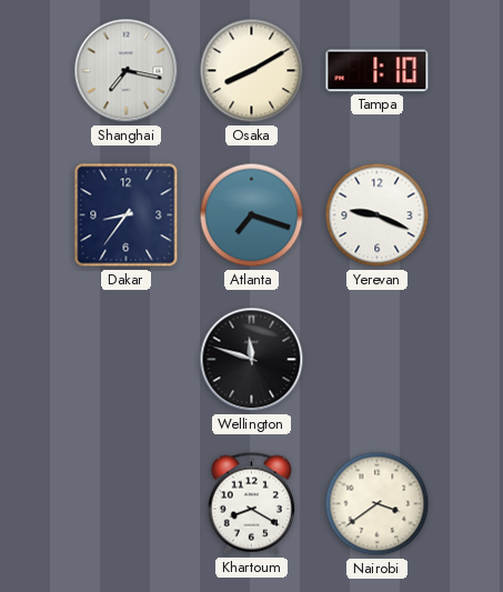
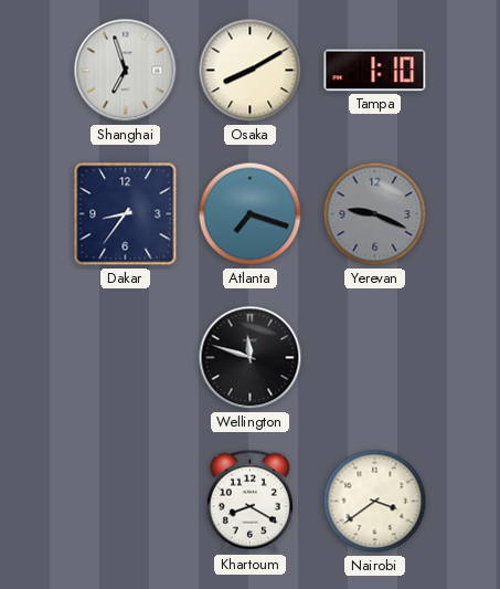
Shanghai: 7:17 -> 6:57 (126, 71)
Yerevan dial: white -> grey (375, 214)
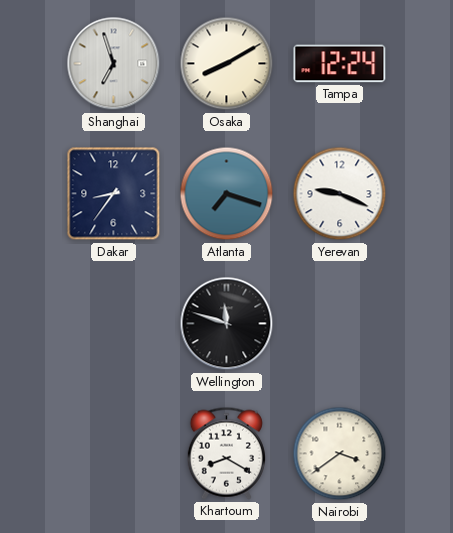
Tampa: 1:10 -> 12:24 (340, 64)
Yerevan dial: grey -> white (340, 194)
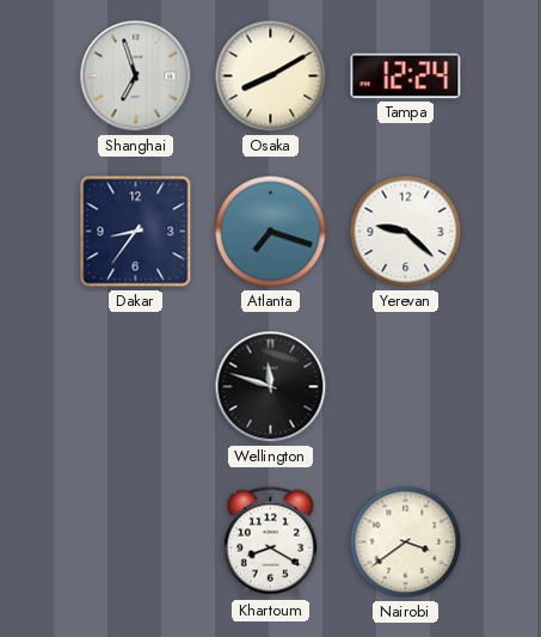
Yerevan: 9:19 -> 9:22 (406, 232)
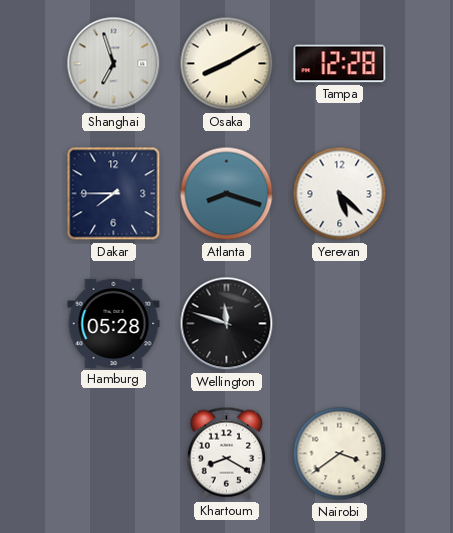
Tampa: 12:24 -> 12:28 (340, 64)
Dakar: 8:36 -> 7:45 (114, 194)
Atlanta: 7:18 -> 8:18 (227, 194)
Yerevan: 9:22 -> 5:22 (340, 194)
Hamburg: none -> 05:28 (114, 323)
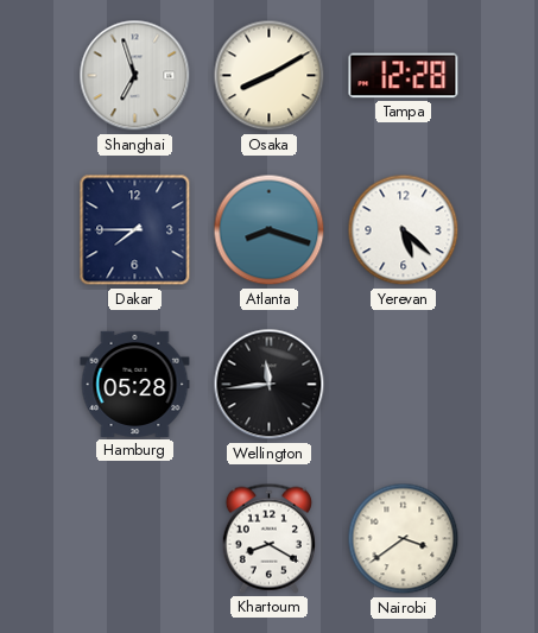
Wellington: 11:48 -> 11:44 (270, 385)
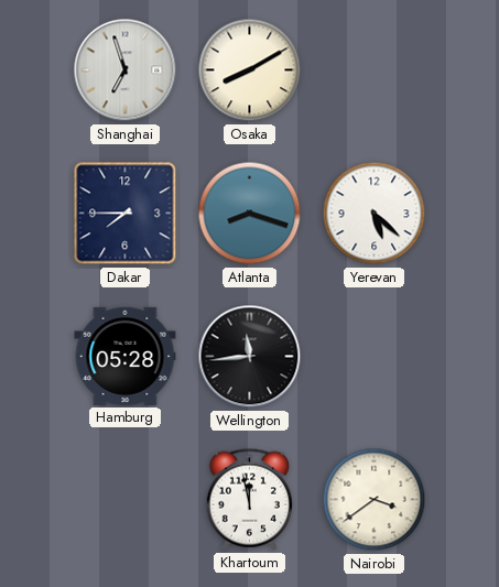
Tampa: 12:28 -> none (404, 76)
Khartoum: 8:20 -> 11:58 (249, 499)
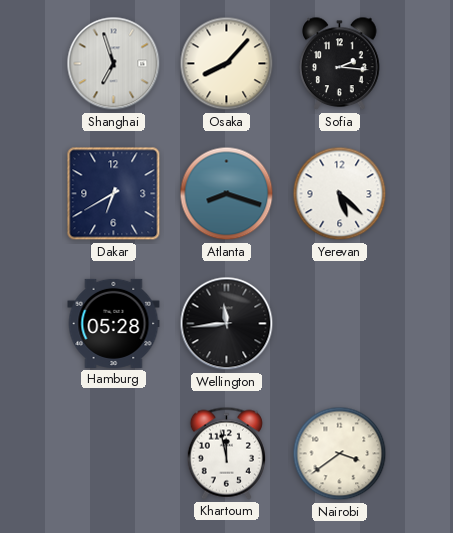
Osaka: 8:10 -> 8:07 (227, 64)
Sofia: none -> 2:16 (340, 64)
Dakar: 7:45 -> 6:40 (114, 194)
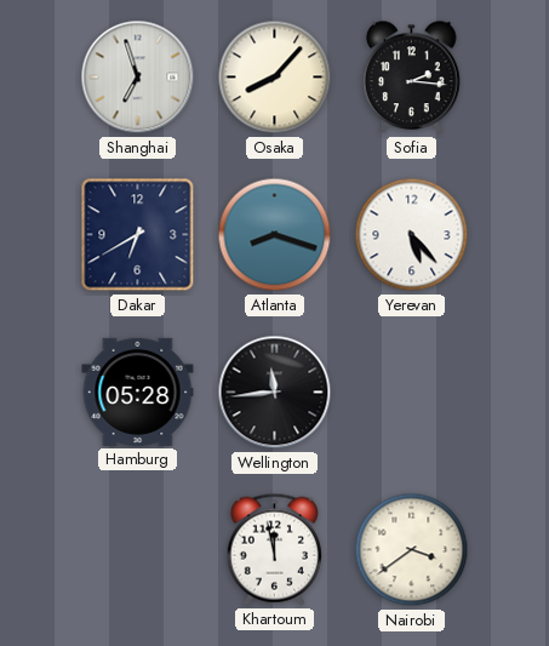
Yerevan: 5:22 -> 5:23 (412, 235)
